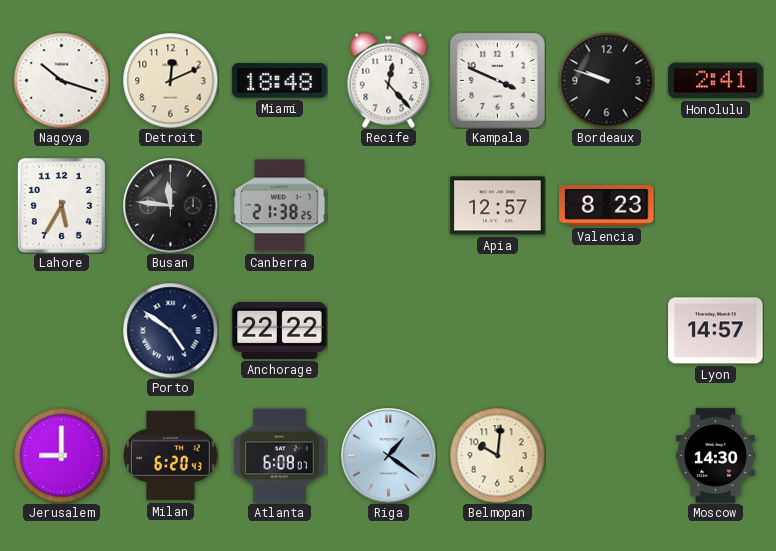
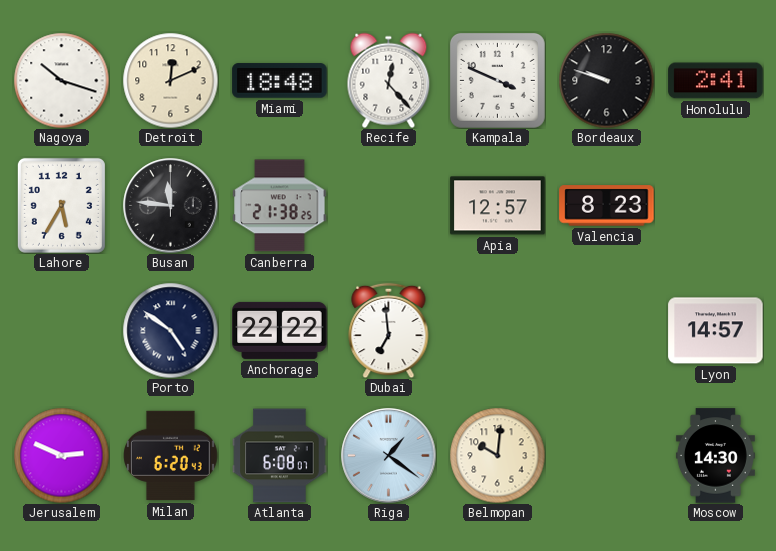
Dubai: none -> 6:59 (389, 330)
Jerusalem: 9:00 -> 2:49 (61, 455)
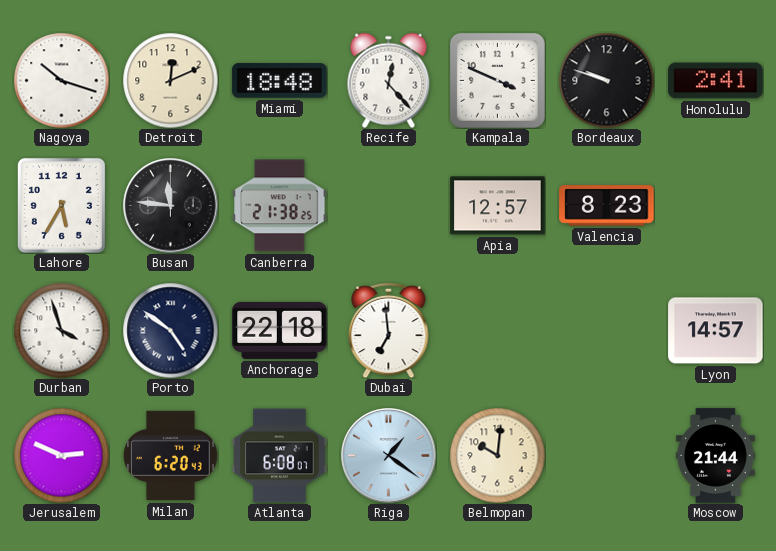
Durban: none -> 3:57 (61, 330)
Anchorage: 22:22 -> 22:18 (280, 330)
Moscow: 14:30 -> 21:44 (715, 456)
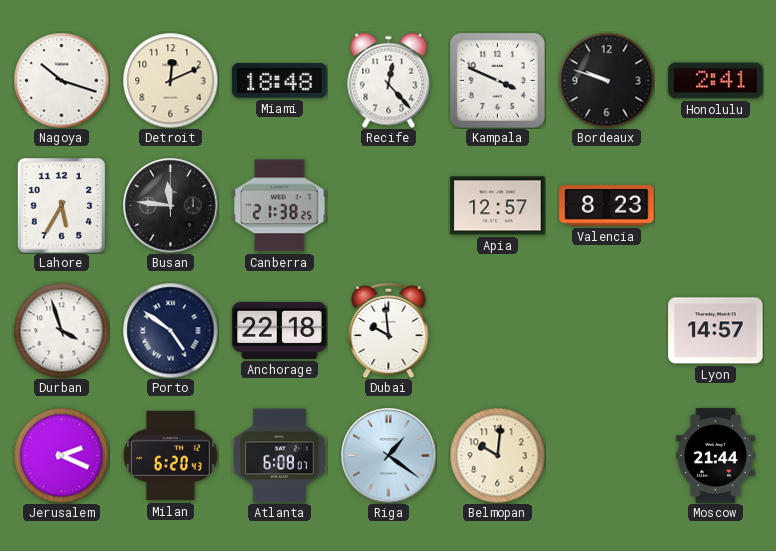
Dubai: 6:59 -> 9:59 (389, 330)
Jerusalem: 2:49 -> 2:19 (61, 455)
